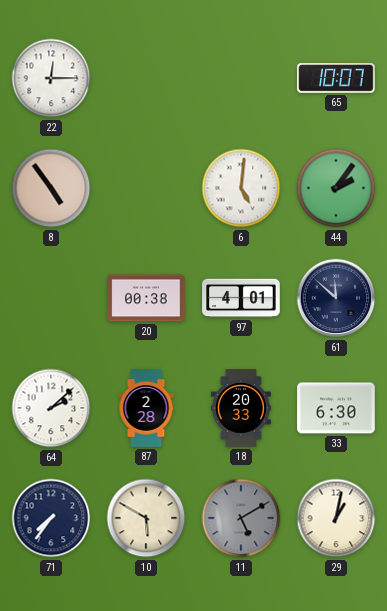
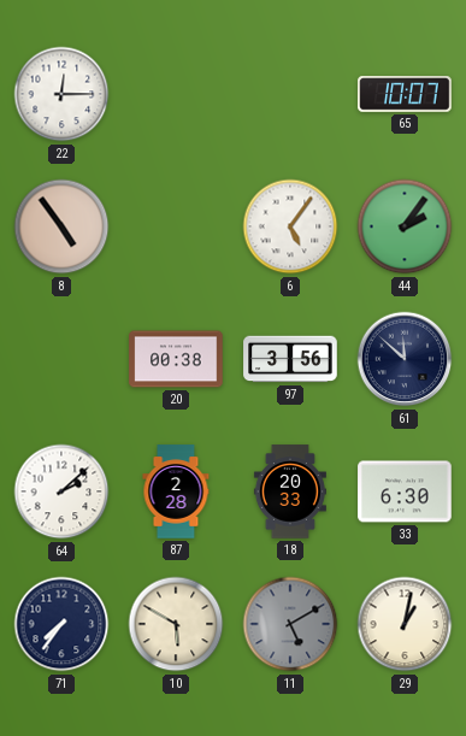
6: 5:01 -> 5:06 (290, 226)
97: 4:01 -> 3:56 (290, 359)
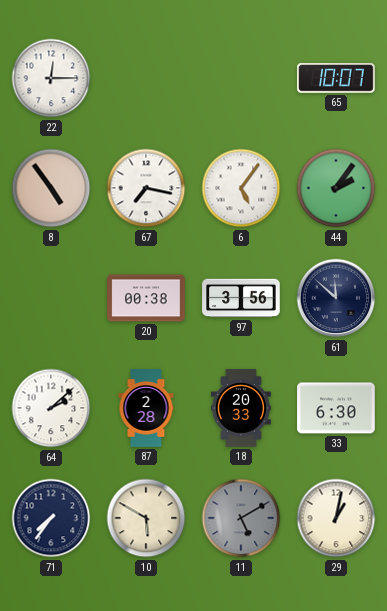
67: none -> 7:17 (146, 188)
